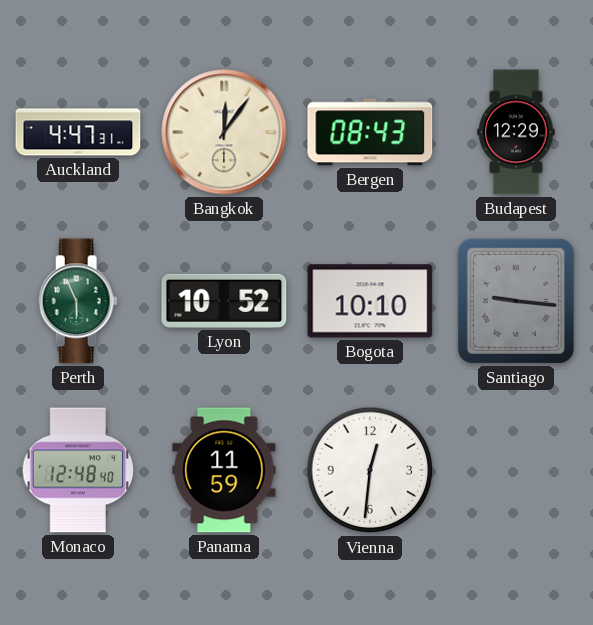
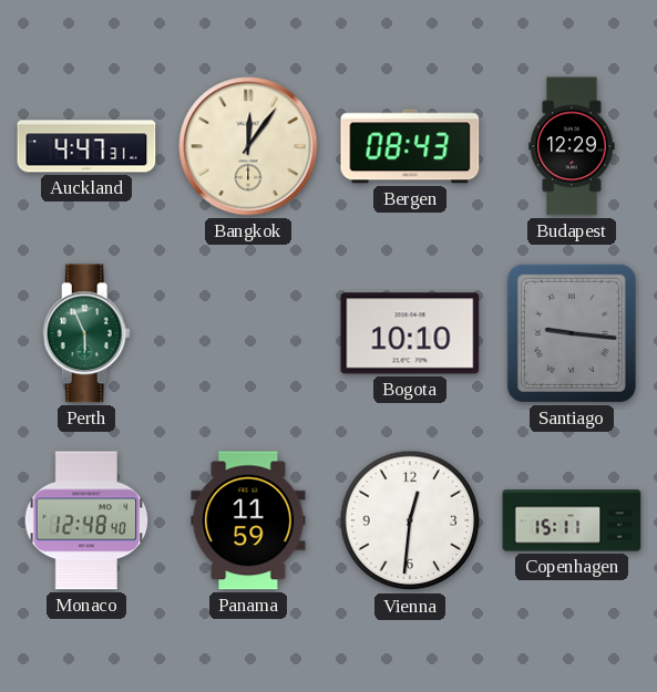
Lyon: 10:52 -> none (224, 301)
Copenhagen: none -> 15:11 (572, 520)
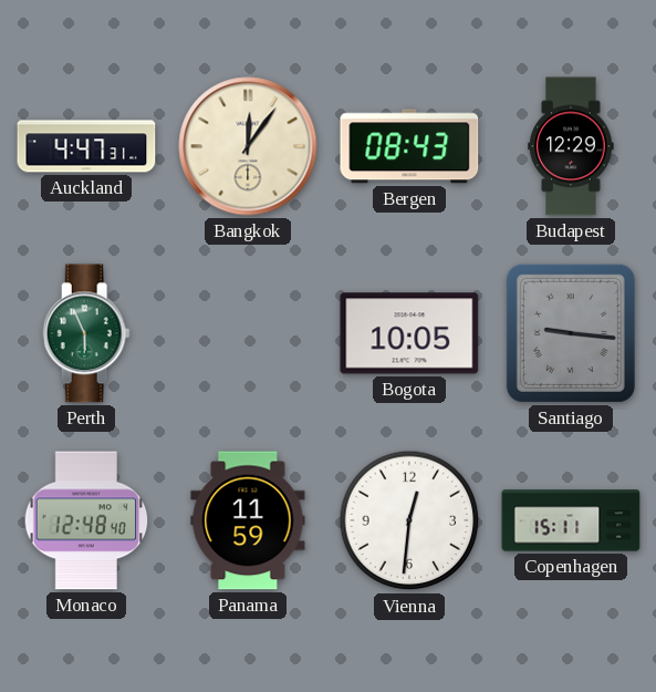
Bogota: 10:10 -> 10:05 (409, 333)
